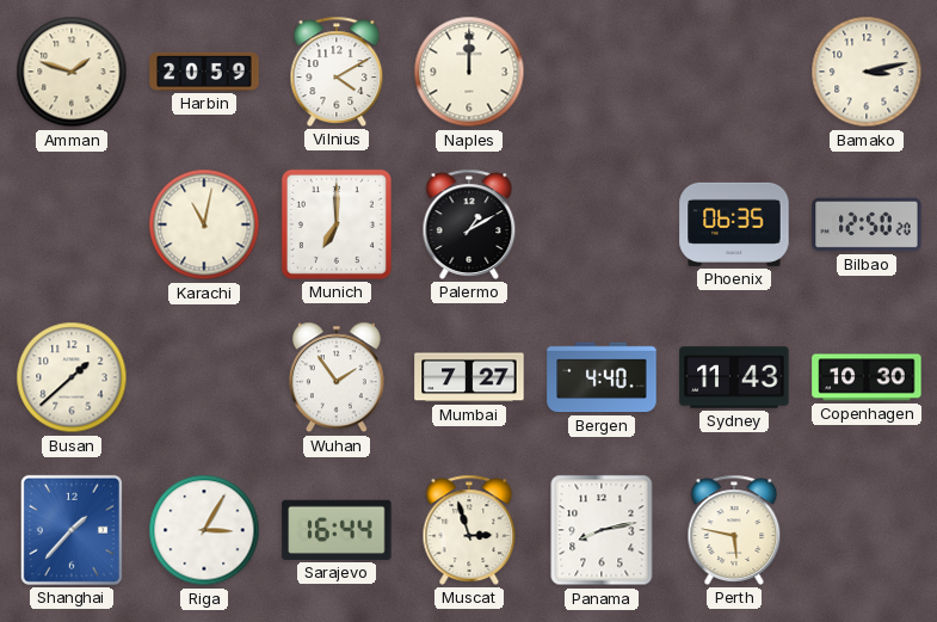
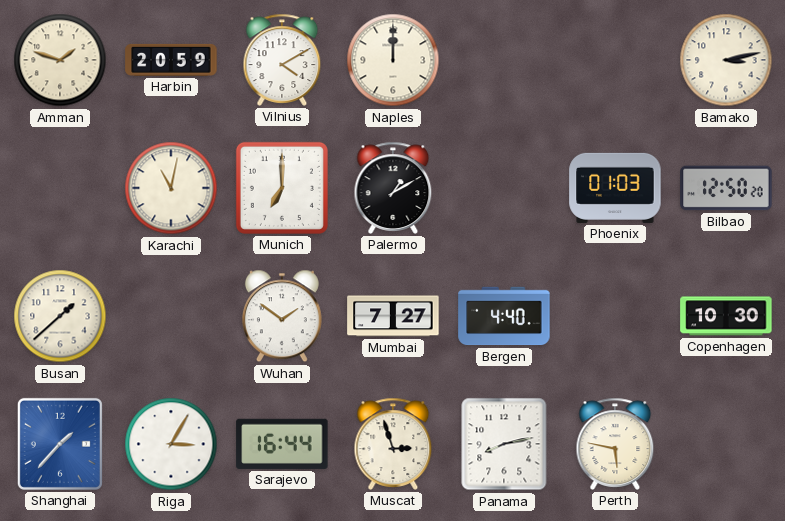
Phoenix: 06:35 -> 01:03 (615, 188)
Wuhan: 1:54 -> 1:51 (282, 316)
Sydney: 11:43 -> none (734, 377)
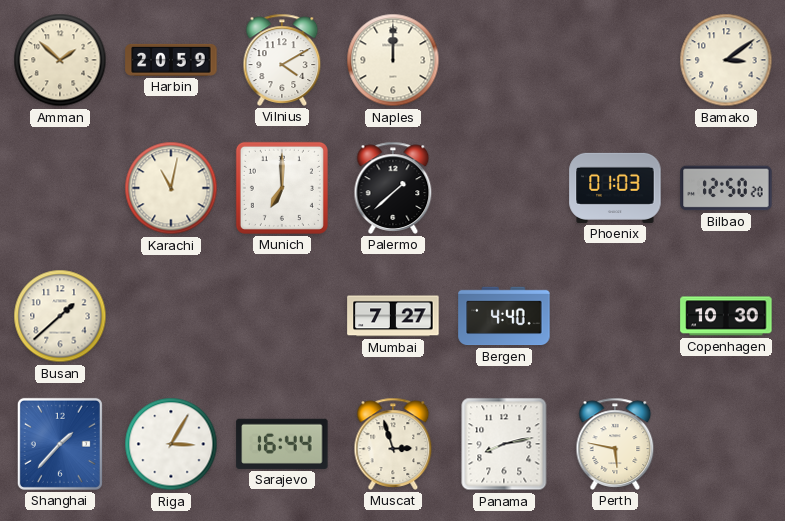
Amman: 1:48 -> 1:52 (60, 60)
Bamako: 3:13 -> 3:09 (726, 60)
Palermo: 1:10 -> 1:38 (393, 188)
Wuhan: 1:51 -> none (282, 316)
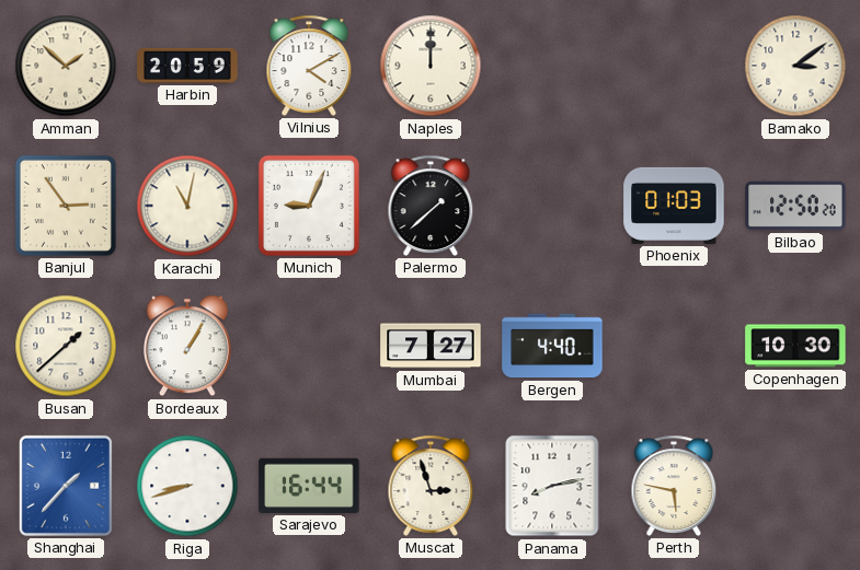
Banjul: none -> 2:54 (66, 206)
Munich: 7:00 -> 9:04 (309, 206)
Bordeaux: none -> 1:05 (187, 346)
Riga: 3:05 -> 8:42 (187, 486)
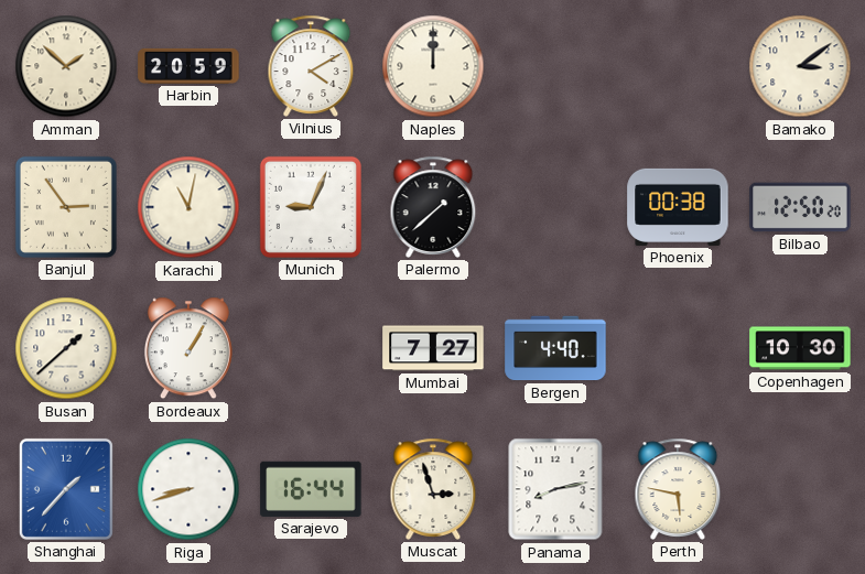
Phoenix: 01:03 -> 00:38 (678, 207)
